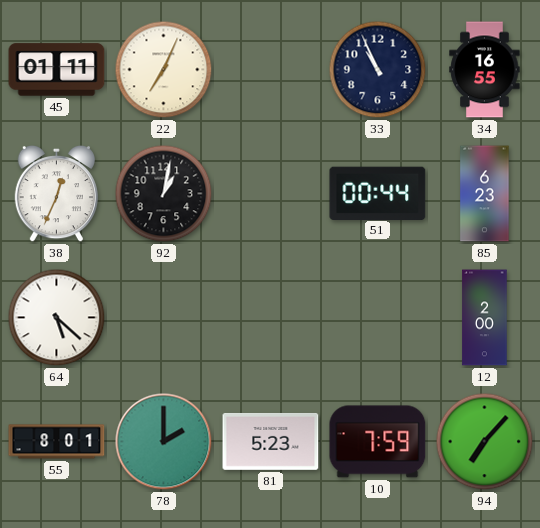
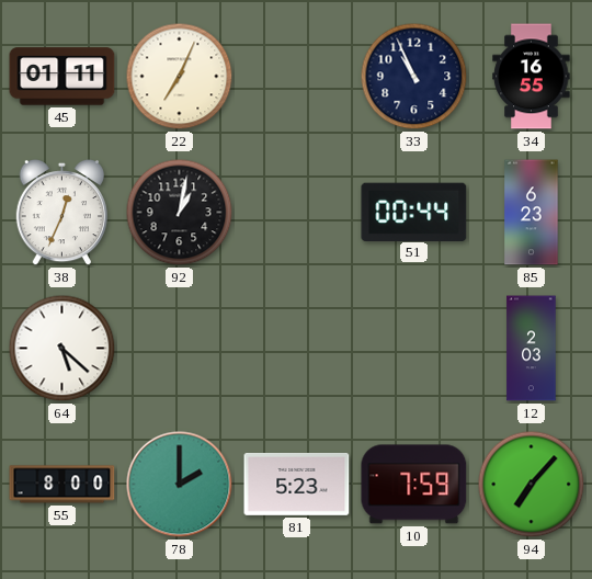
12: 2:00 -> 2:03 (532, 349)
55: 8:01 -> 8:00 (62, 485)
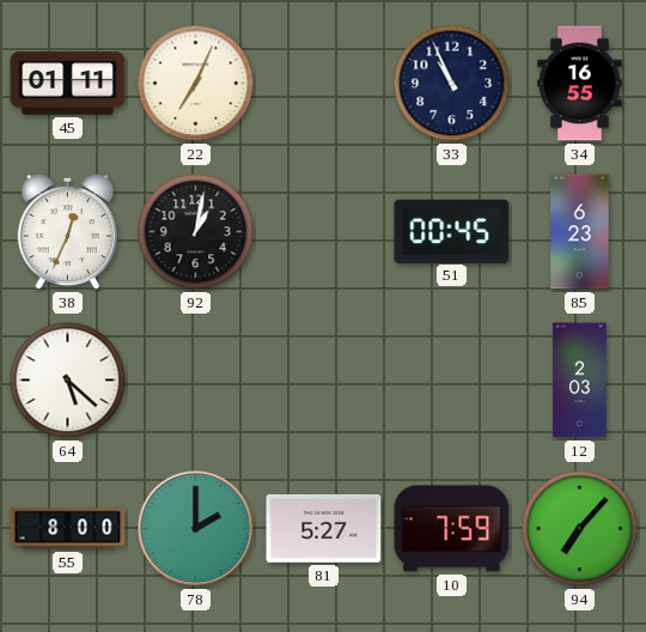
51: 00:44 -> 00:45 (452, 231)
81: 5:23 -> 5:27 (324, 528)
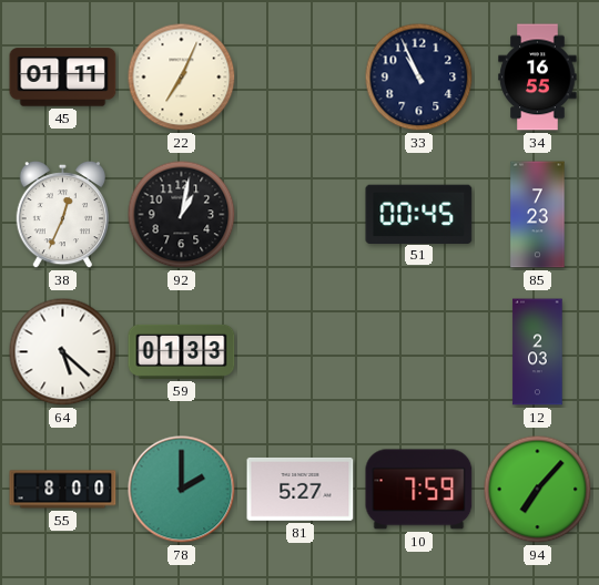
85: 6:23 -> 7:23 (538, 215)
59: none -> 01:33 (182, 351)
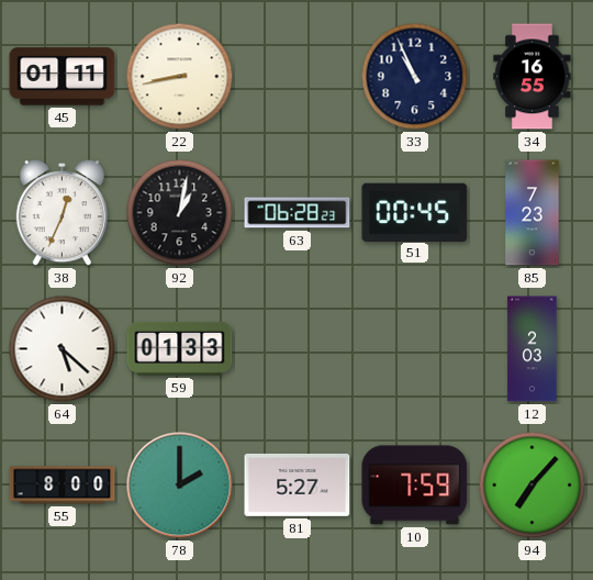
22: 7:04 -> 8:43 (180, 77)
63: none -> 06:28 (298, 213)
